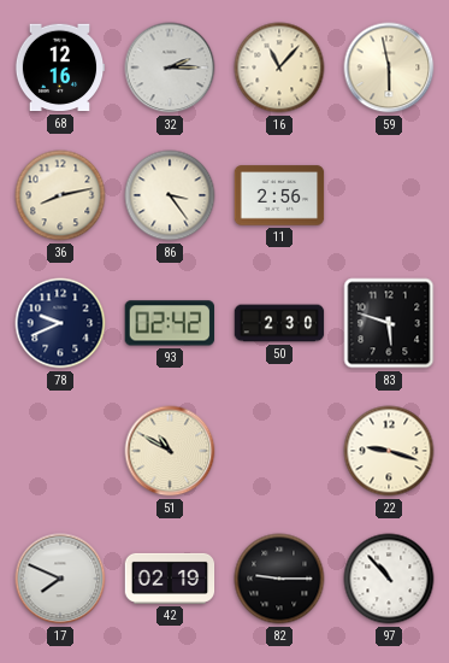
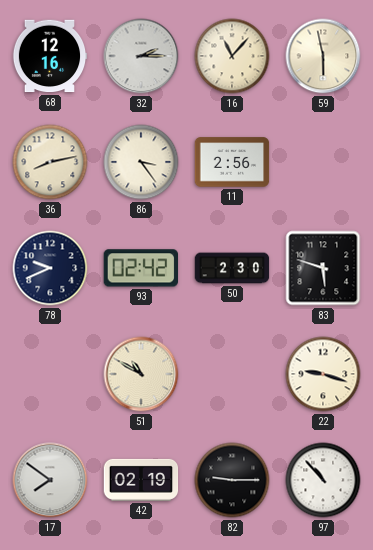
17: 7:49 -> 7:51 (50, 480)
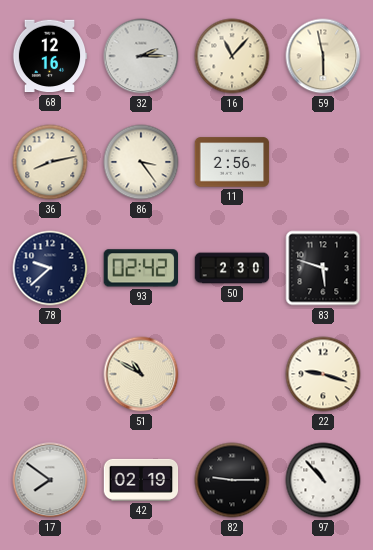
78: 9:41 -> 9:38 (50, 268)
